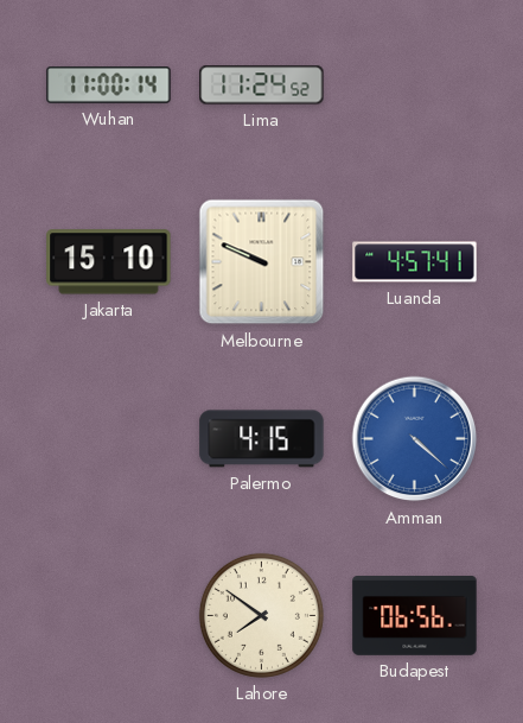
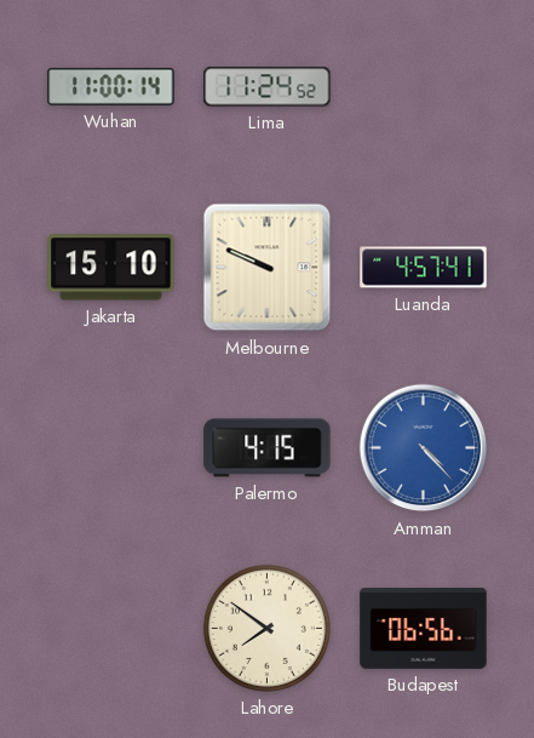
Amman: 4:22 -> 4:23 (424, 448)
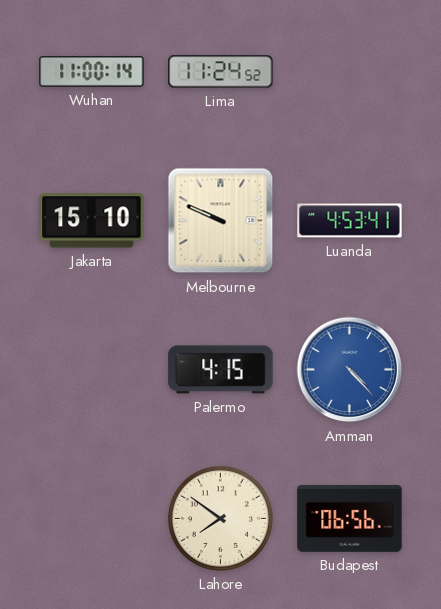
Luanda: 4:57 -> 4:53 (350, 221)
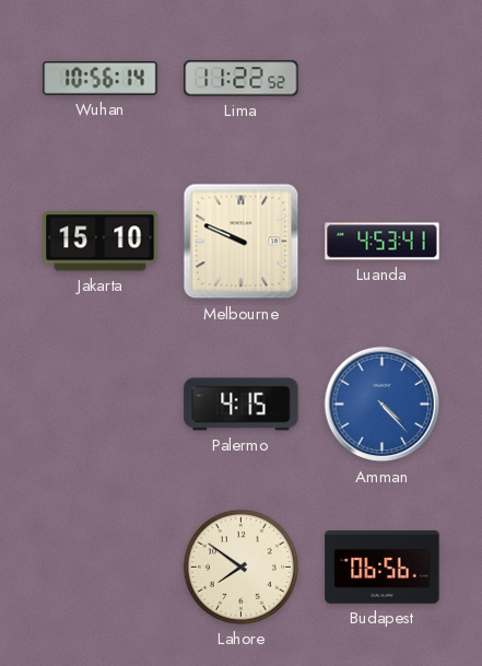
Wuhan: 11:00 -> 10:56 (101, 79)
Lima: 11:24 -> 11:22 (242, 79)
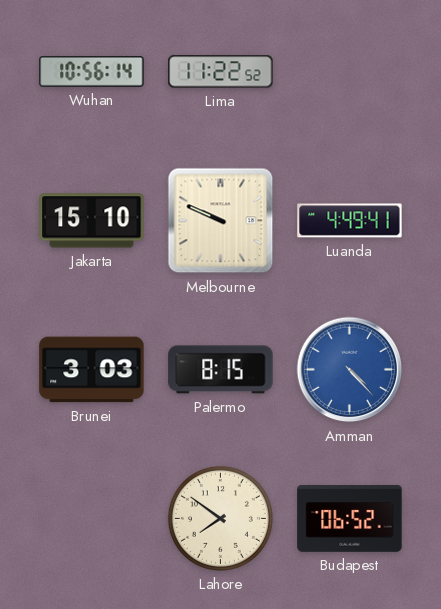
Luanda: 4:53 -> 4:49 (350, 221)
Brunei: none -> 3:03 (92, 370)
Palermo: 4:15 -> 8:15 (221, 370)
Budapest: 06:56 -> 06:52 (350, 519)
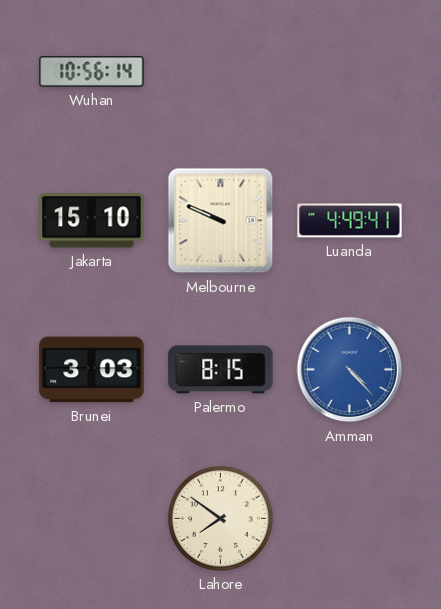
Lima: 11:22 -> none (221, 72)
Budapest: 06:52 -> none (350, 519)
